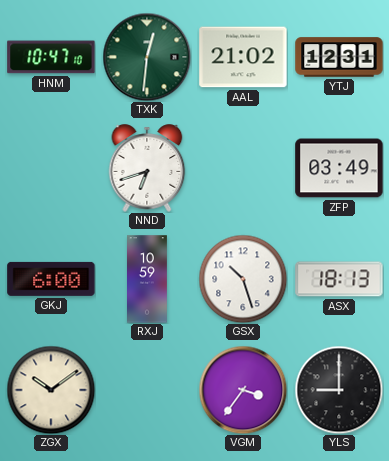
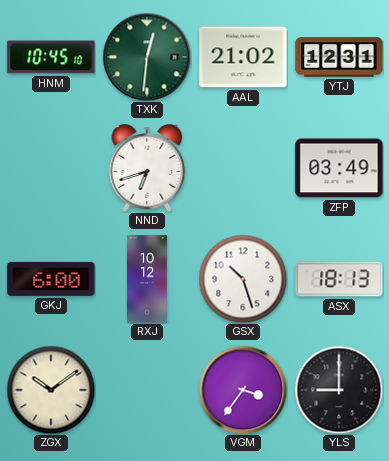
HNM: 10:47 -> 10:45 (51, 57)
RXJ: 10:59 -> 10:12 (148, 279)
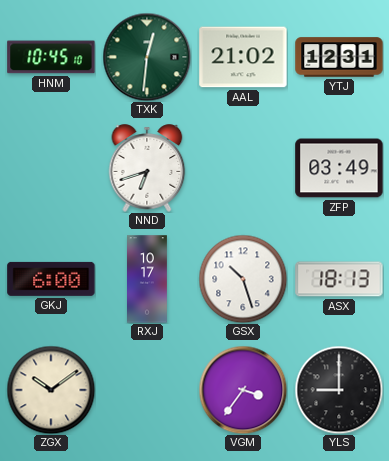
RXJ: 10:12 -> 10:17 (148, 279)
